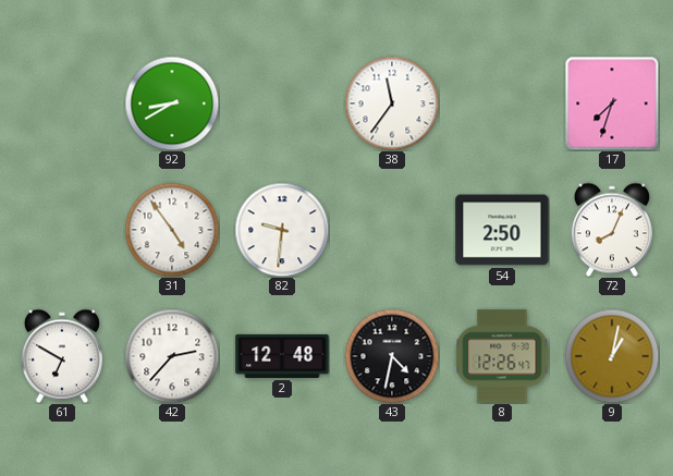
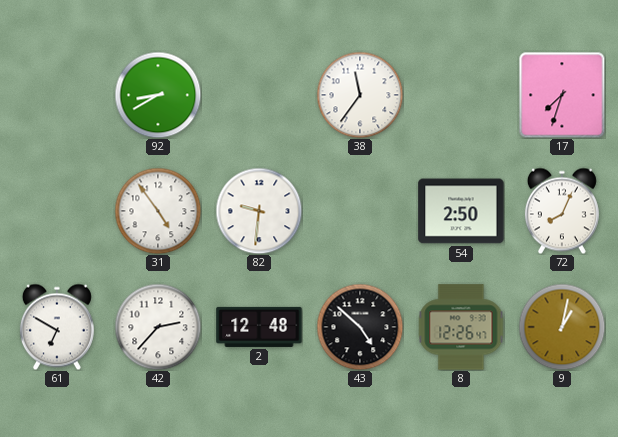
43: 4:32 -> 4:52 (360, 327)
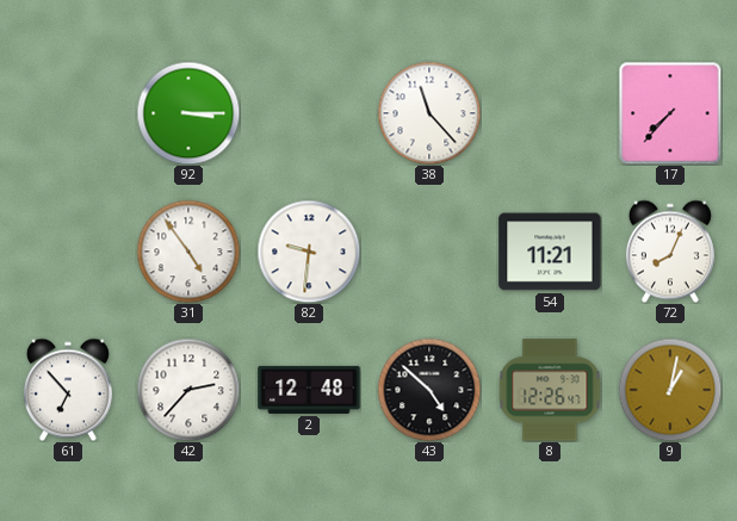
92: 8:40 -> 3:15 (188, 113)
38: 11:36 -> 11:23 (429, 113)
17: 7:33 -> 7:37 (670, 113)
54: 2:50 -> 11:21 (550, 252)
61: 6:50 -> 6:53 (68, 390)
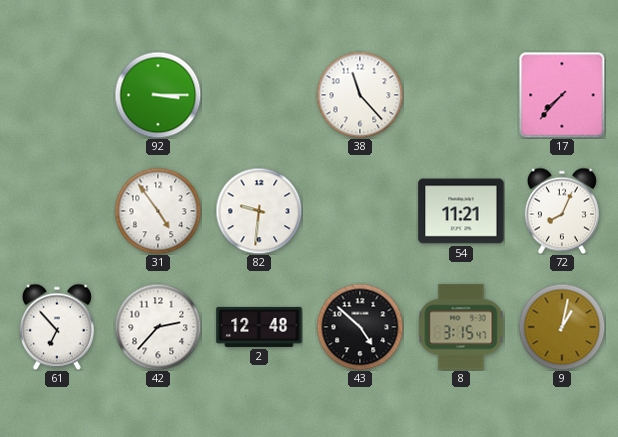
8: 12:26 -> 3:15 (461, 327)
